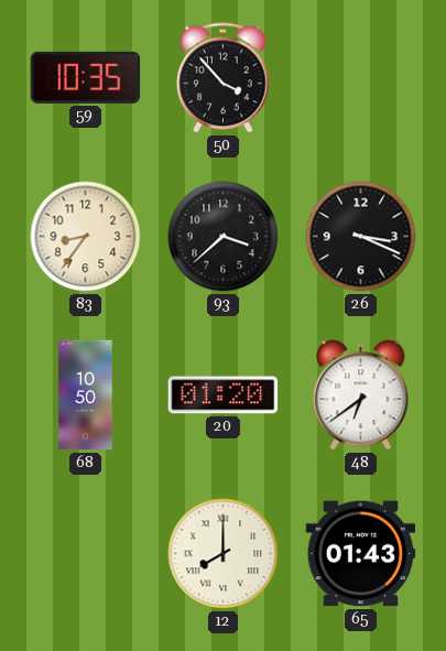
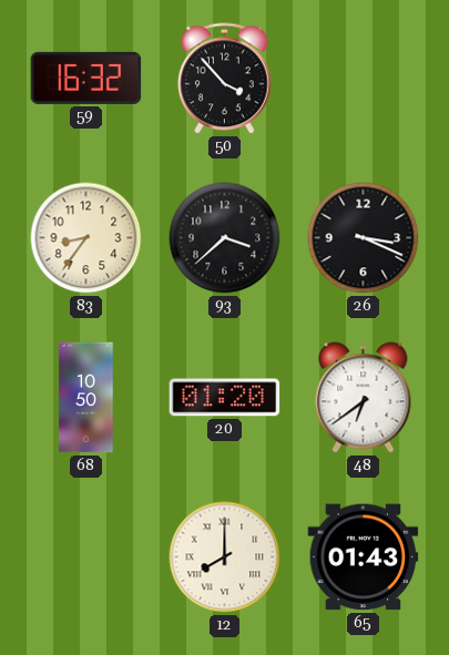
59: 10:35 -> 16:32 (86, 78)
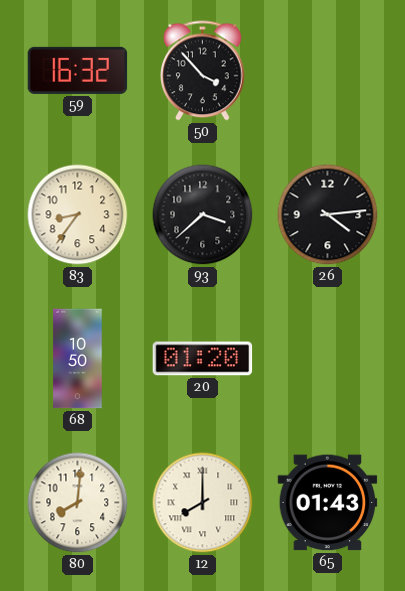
26: 3:19 -> 4:14 (328, 215)
48: 6:39 -> none (364, 398)
80: none -> 8:01 (78, 503)
